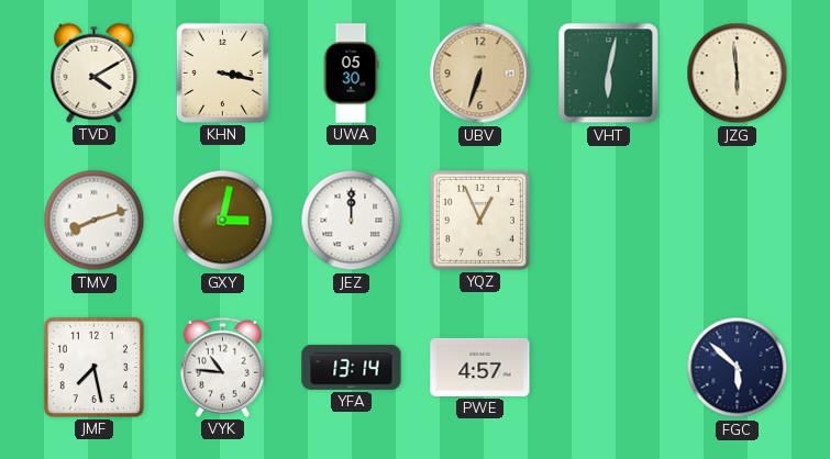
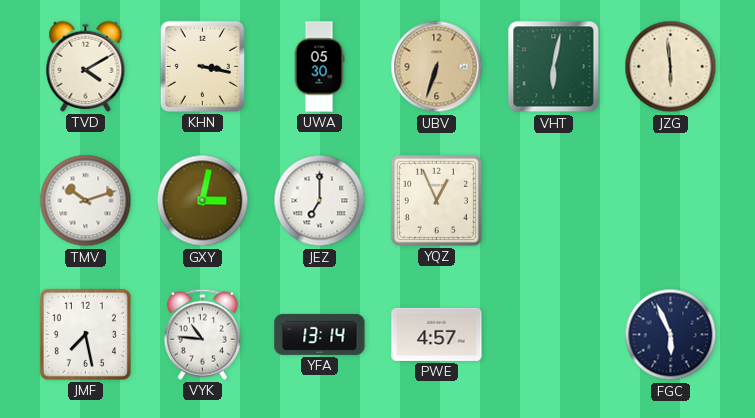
TMV: 8:12 -> 10:12 (86, 201)
JEZ: 12:00 -> 7:00 (320, 201)
FGC: 5:52 -> 5:56 (671, 335)
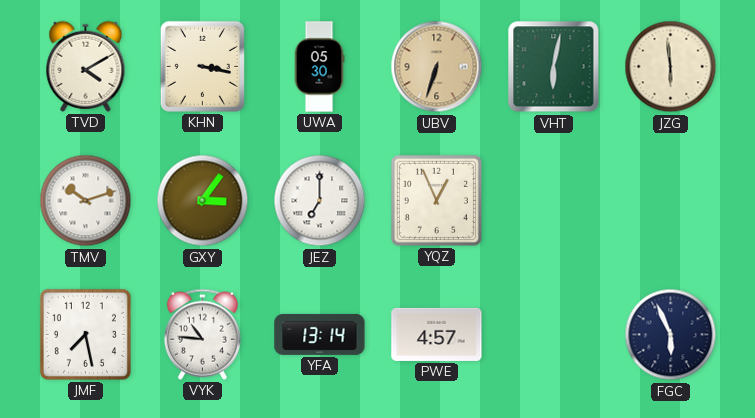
GXY: 3:02 -> 3:06 (203, 201)
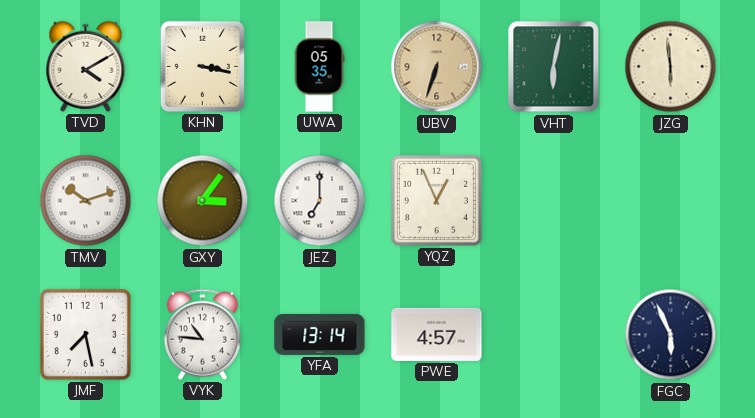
UWA: 05:30 -> 05:35 (319, 67)
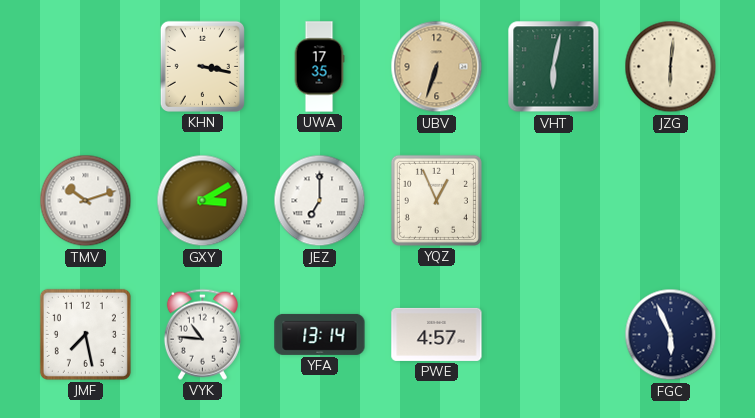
TVD: 4:10 -> none (86, 66)
UWA: 05:35 -> 17:35 (319, 67)
JZG: 5:59 -> 6:01 (671, 67)
GXY: 3:06 -> 3:10 (203, 201)
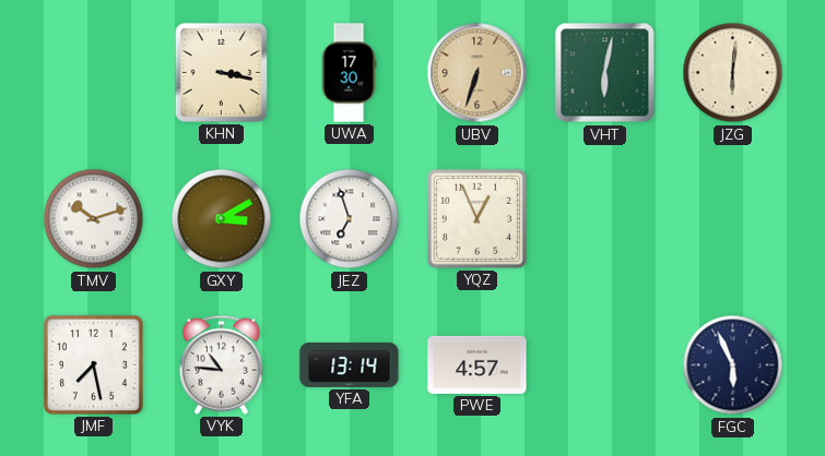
UWA: 17:35 -> 17:30 (349, 73)
JEZ: 7:00 -> 6:57 (350, 219)
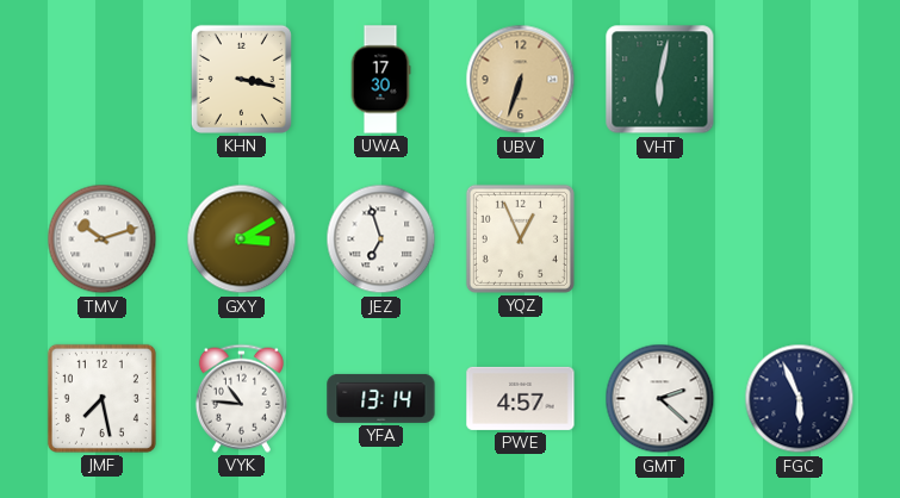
JZG: 6:01 -> none (733, 73)
GMT: none -> 2:22 (660, 399)
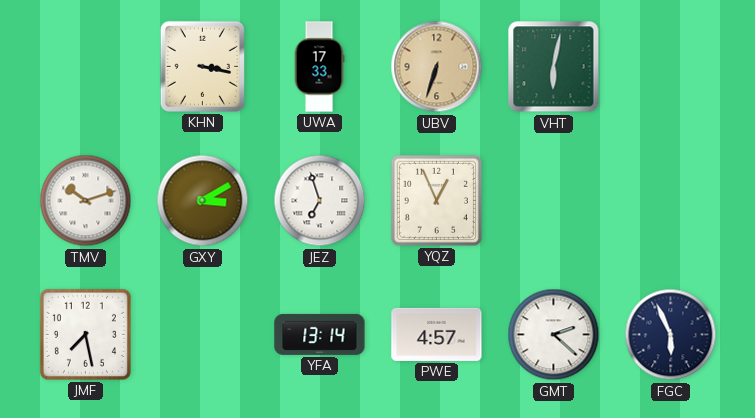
UWA: 17:30 -> 17:33 (319, 67)
VYK: 10:46 -> none (241, 398)
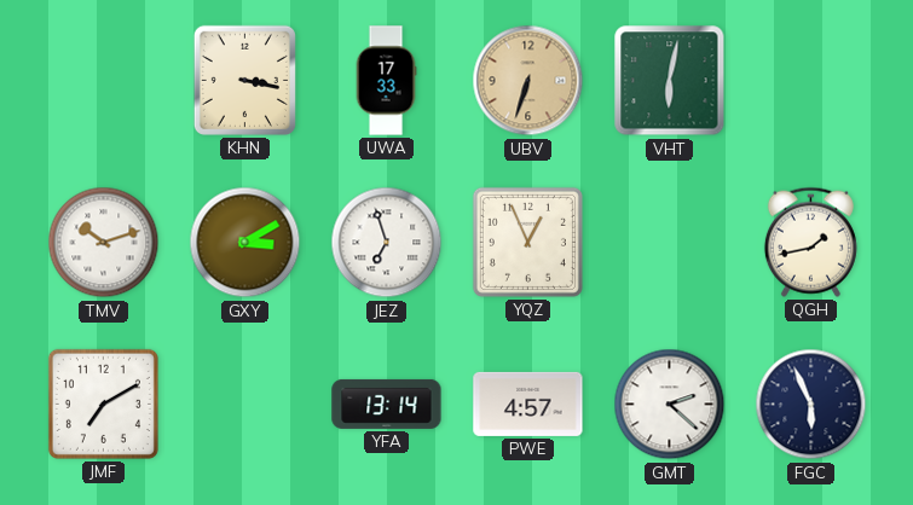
QGH: none -> 1:43 (810, 242)
JMF: 7:28 -> 7:10 (103, 404)
